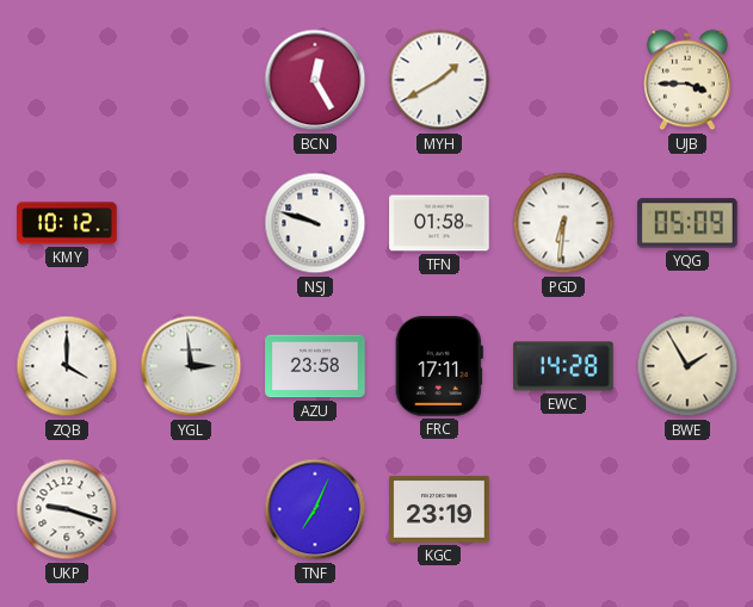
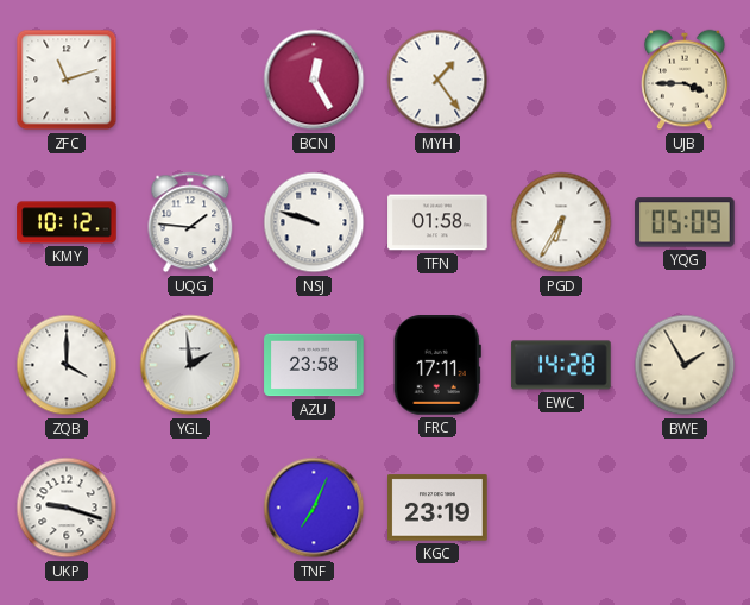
ZFC: none -> 11:12 (67, 80)
MYH: 1:40 -> 1:24 (437, 80)
UQG: none -> 1:46 (190, 222)
PGD: 6:31 -> 6:35 (561, 222)
YGL: 2:59 -> 1:59 (190, 365)
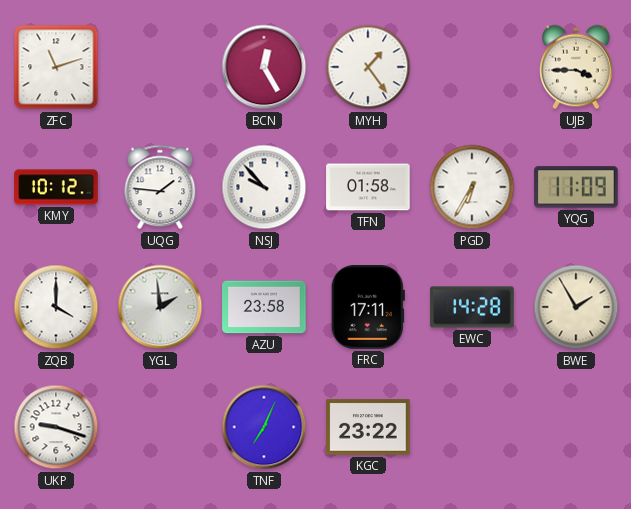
NSJ: 9:48 -> 9:53 (264, 187)
YQG: 05:09 -> 11:09 (576, 187)
KGC: 23:19 -> 23:22 (368, 427)
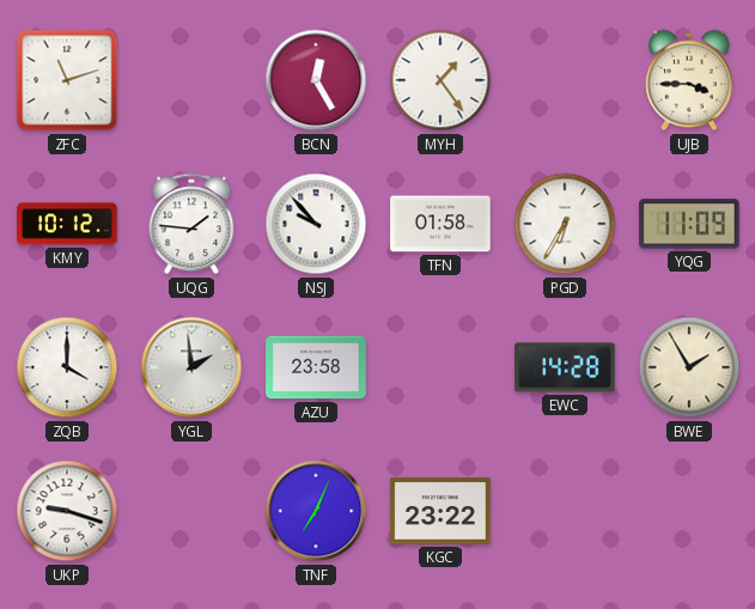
FRC: 17:11 -> none (368, 307)
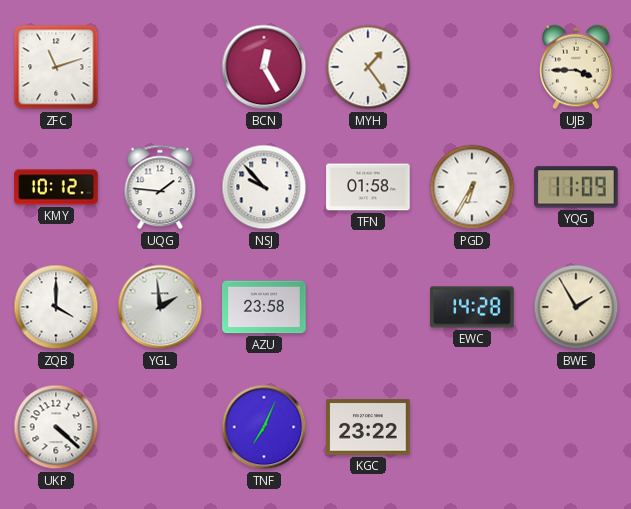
UKP: 9:18 -> 4:22 (56, 427)
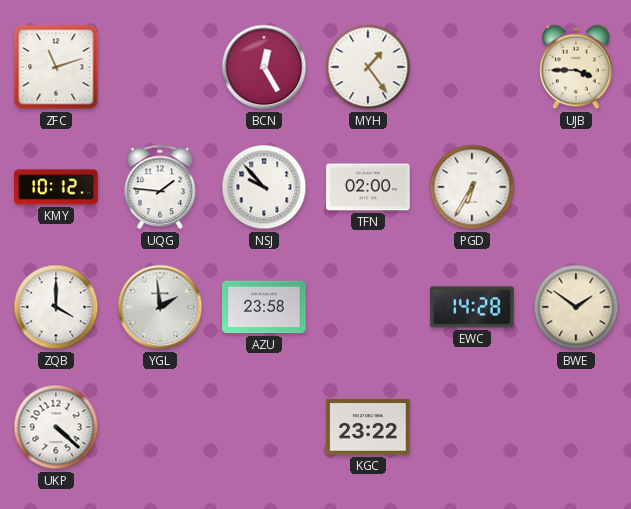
TFN: 01:58 -> 02:00 (368, 187)
YQG: 11:09 -> none (576, 187)
BWE: 1:55 -> 1:51 (576, 307)
TNF: 7:04 -> none (264, 427)
